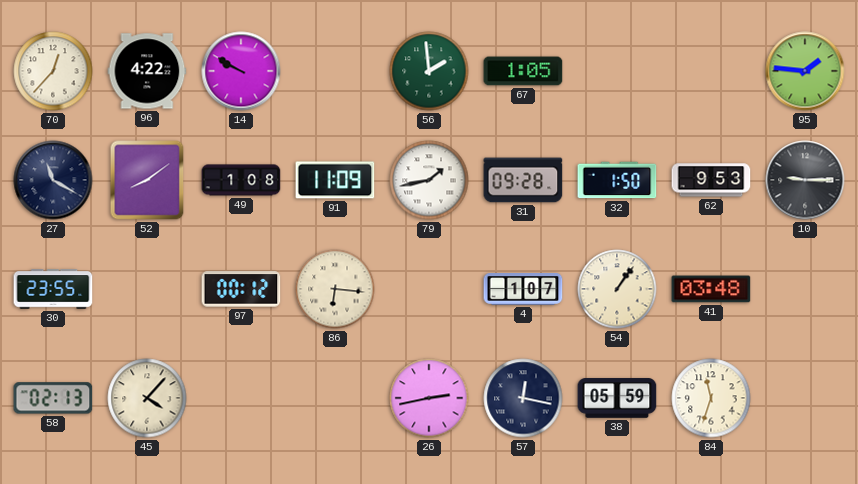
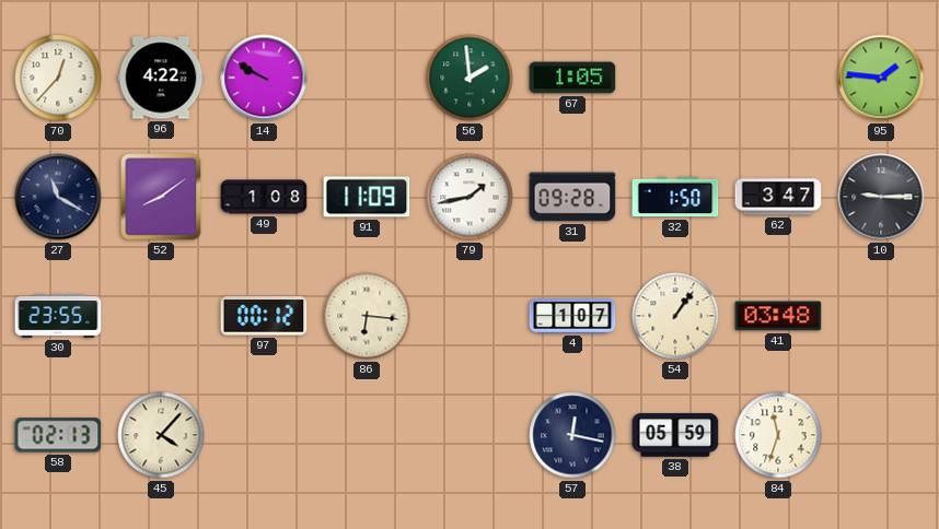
62: 9:53 -> 3:47 (778, 197)
26: 2:43 -> none (429, 398)
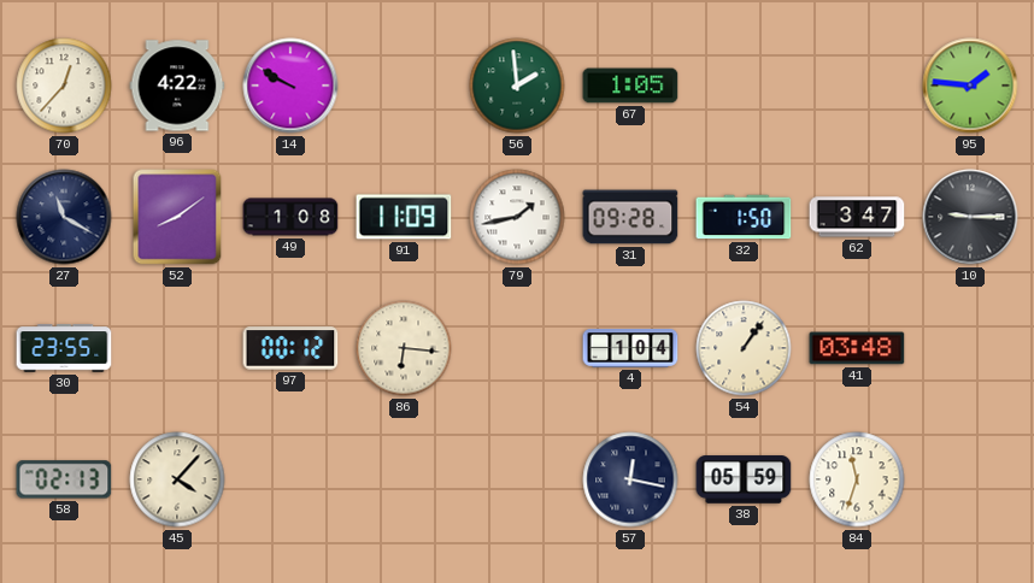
4: 1:07 -> 1:04 (630, 349)
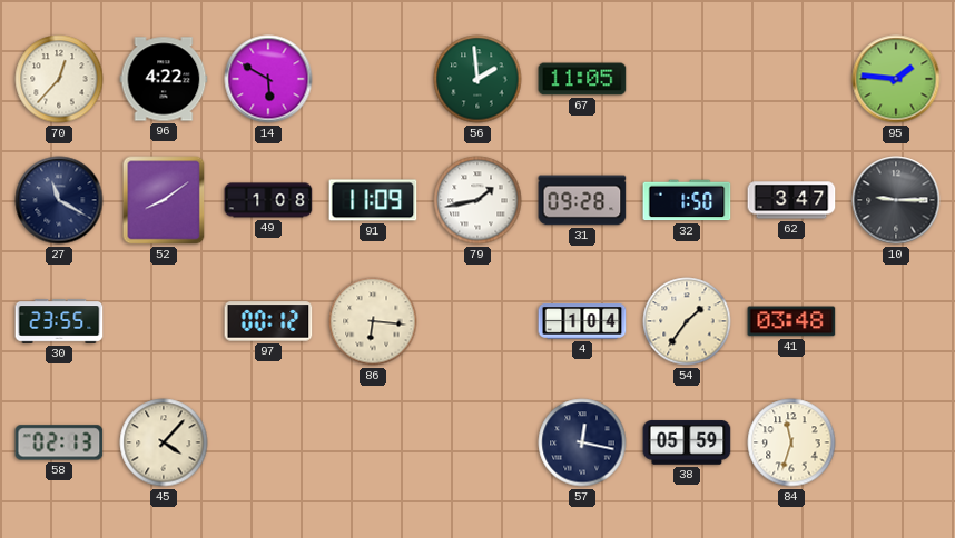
14: 9:50 -> 5:50 (268, 79)
67: 1:05 -> 11:05 (582, 79)
54: 1:06 -> 1:36 (687, 321)
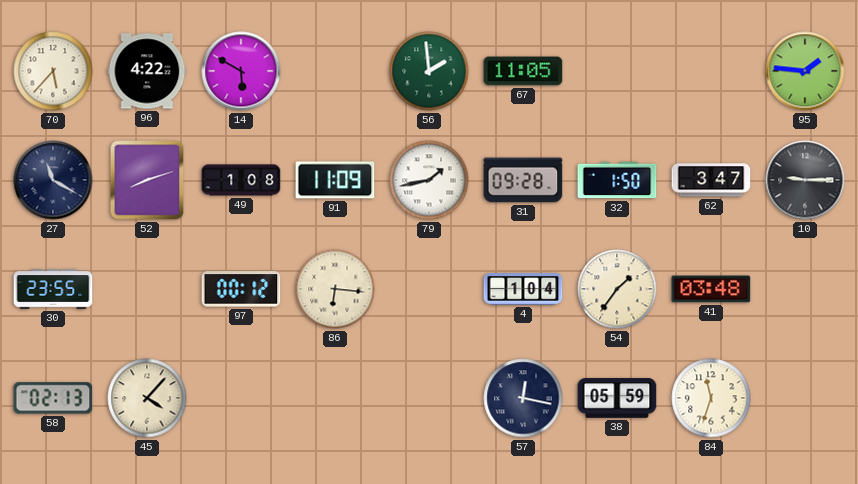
70: 12:37 -> 5:37 (53, 71)
52: 8:09 -> 8:12 (147, 180)
